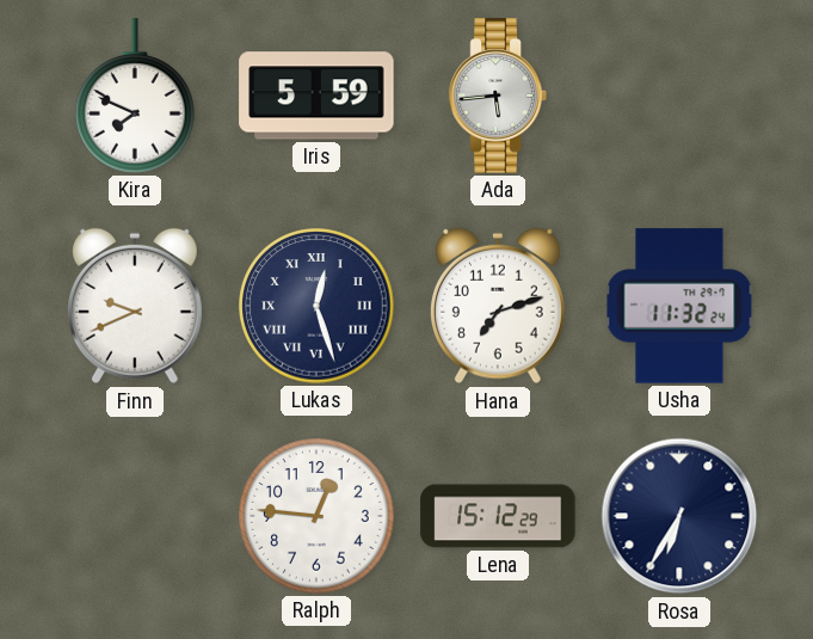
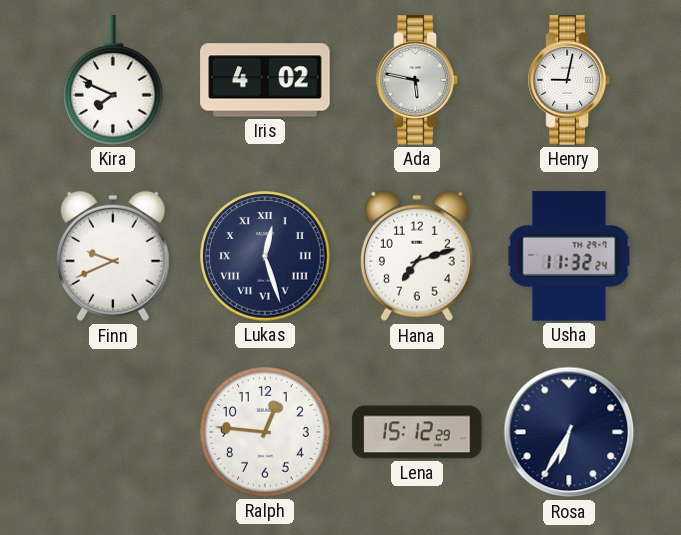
Iris: 5:59 -> 4:02 (265, 80)
Ada: 5:44 -> 5:47 (417, 80)
Henry: none -> 9:02 (569, 80)
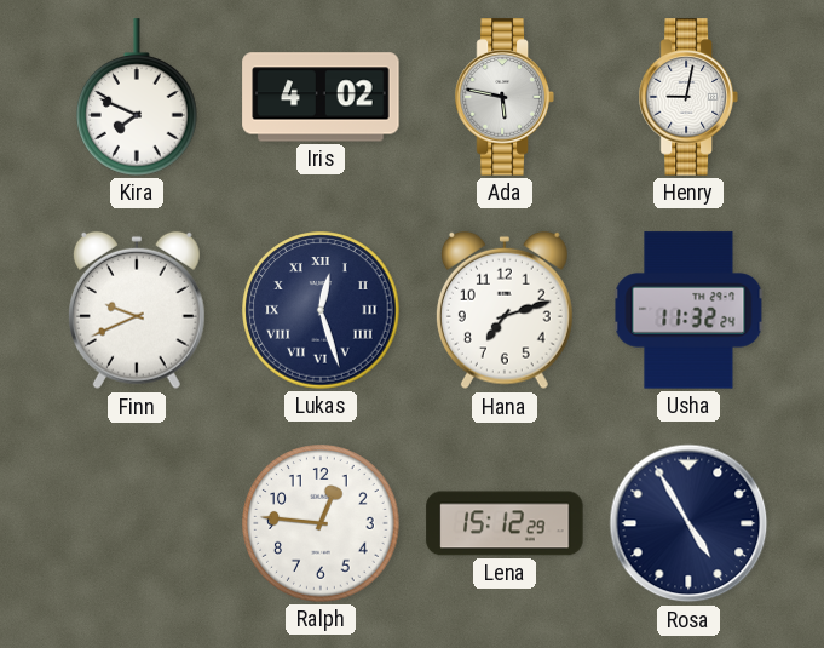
Rosa: 6:35 -> 4:55 (688, 523)
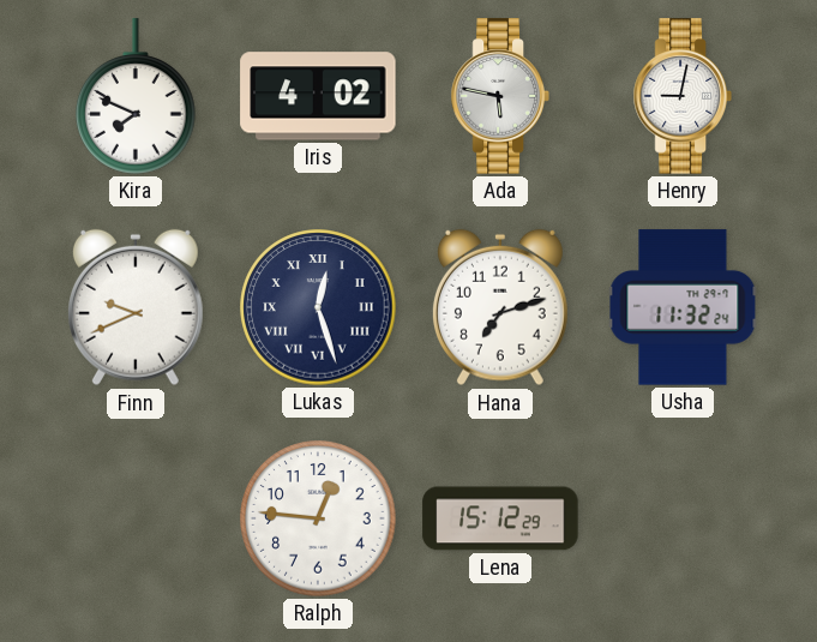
Rosa: 4:55 -> none (688, 523)
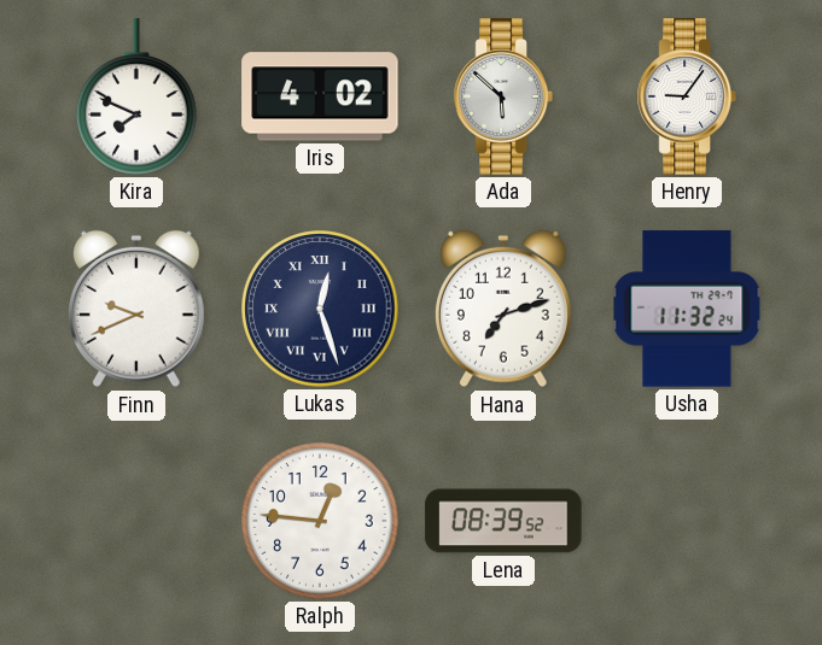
Ada: 5:47 -> 5:52 (503, 96)
Henry: 9:02 -> 9:06 (687, 96)
Lena: 15:12 -> 08:39 (503, 521)
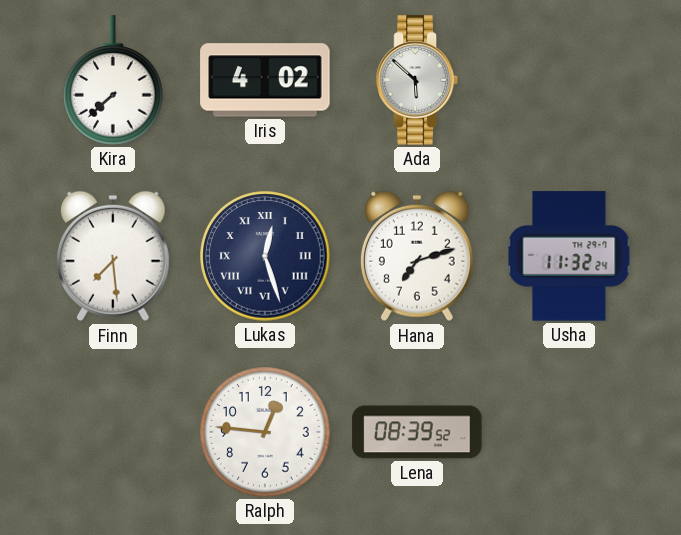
Kira: 7:49 -> 7:38 (114, 80)
Henry: 9:06 -> none (687, 96)
Finn: 9:41 -> 7:29 (113, 256)
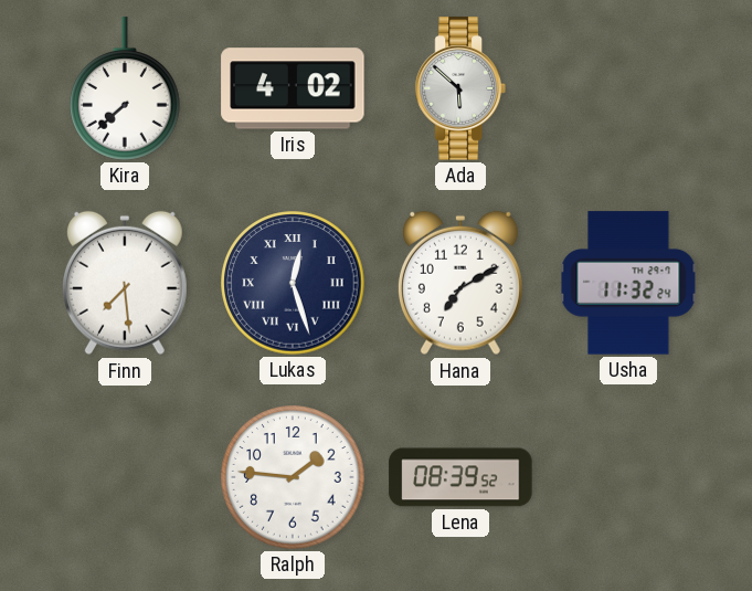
Hana: 7:12 -> 7:10 (460, 283)
Ralph: 12:46 -> 1:46 (293, 477)
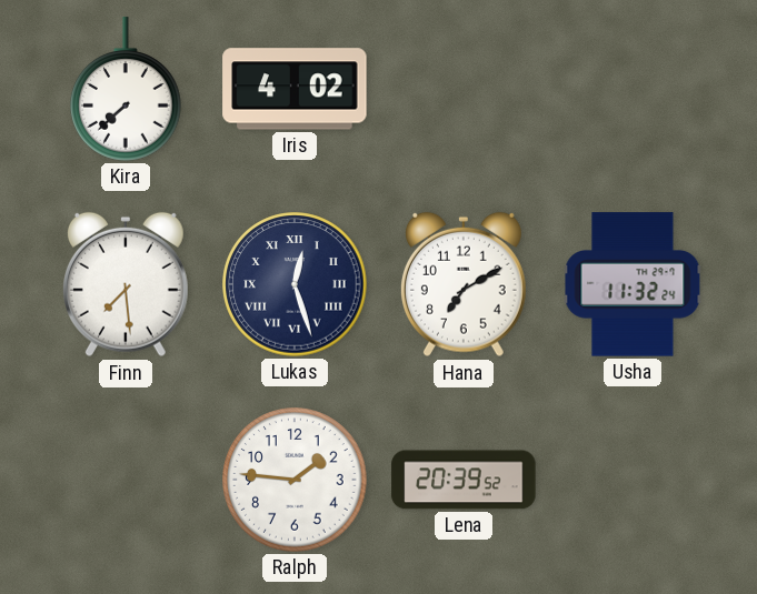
Ada: 5:52 -> none (460, 88)
Lena: 08:39 -> 20:39 (464, 480)
